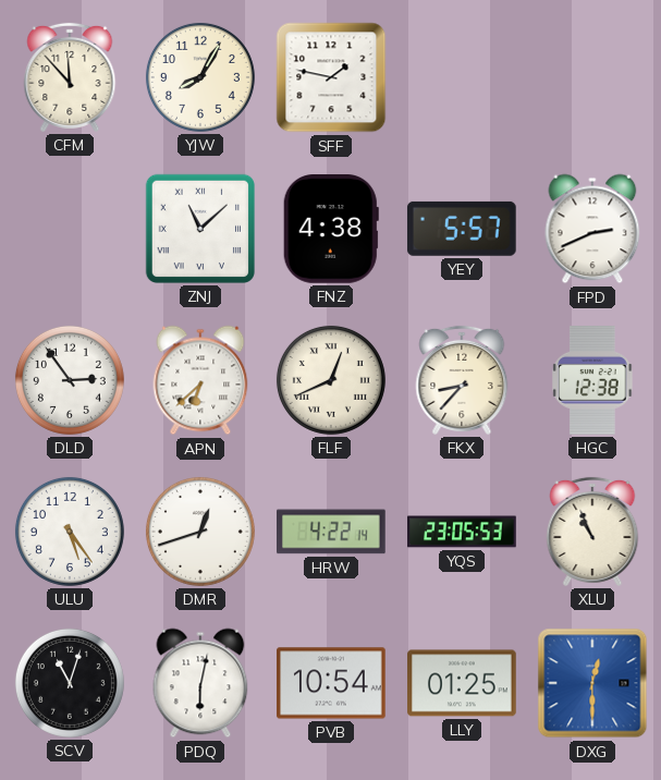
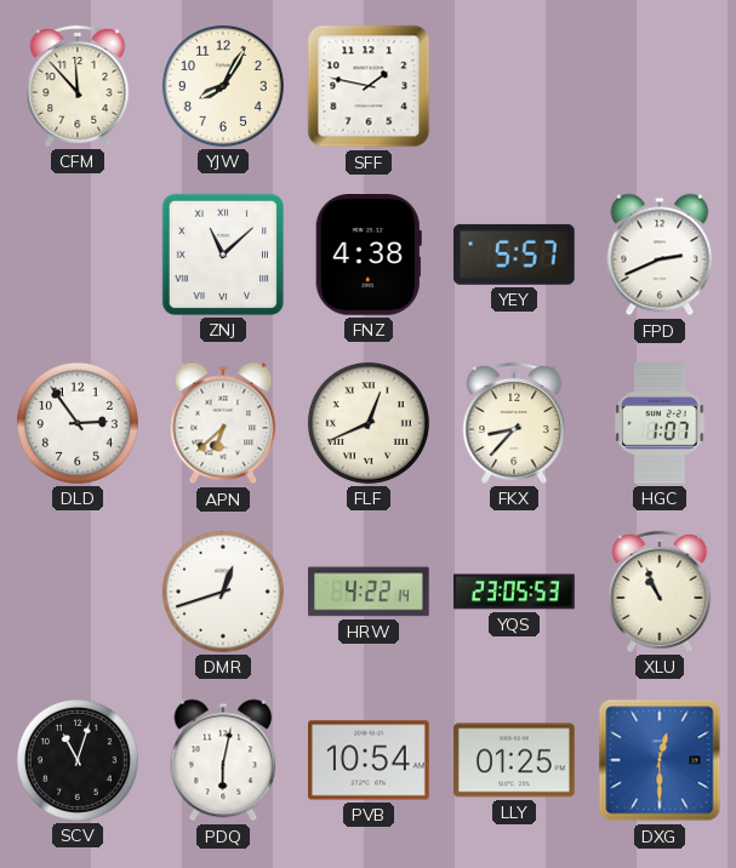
HGC: 12:38 -> 1:07 (660, 424)
ULU: 5:24 -> none (70, 532)
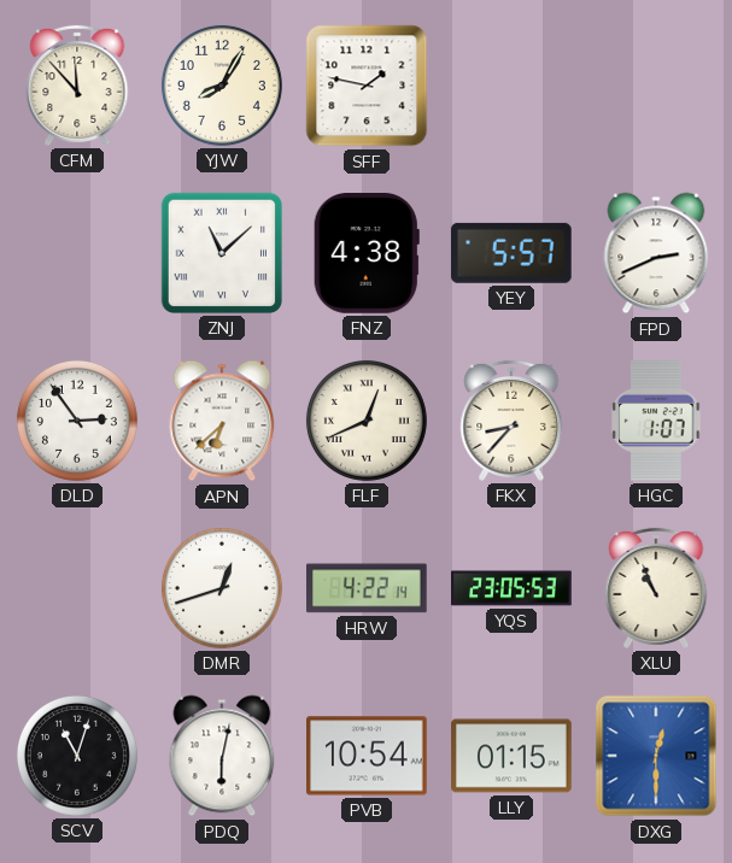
LLY: 01:25 -> 01:15 (511, 756)
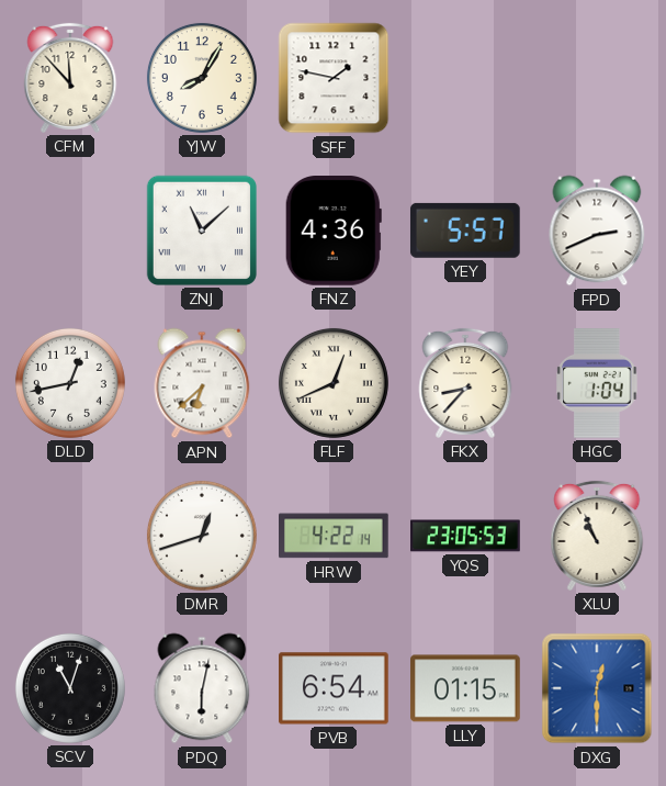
FNZ: 4:38 -> 4:36 (334, 232)
DLD: 2:54 -> 12:43 (70, 383)
HGC: 1:07 -> 1:04 (597, 384)
PVB: 10:54 -> 6:54 (334, 688)
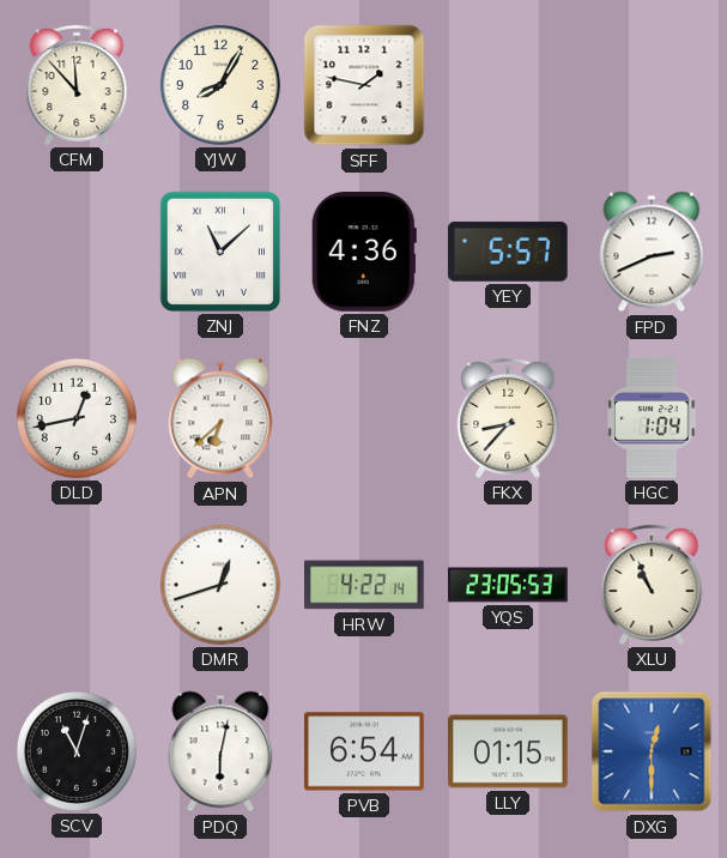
FLF: 12:41 -> none (334, 383)
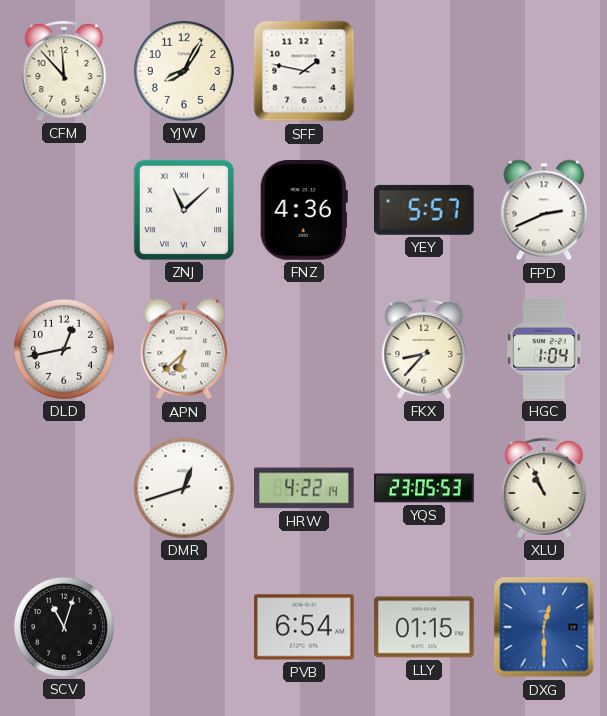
PDQ: 6:02 -> none (220, 751)
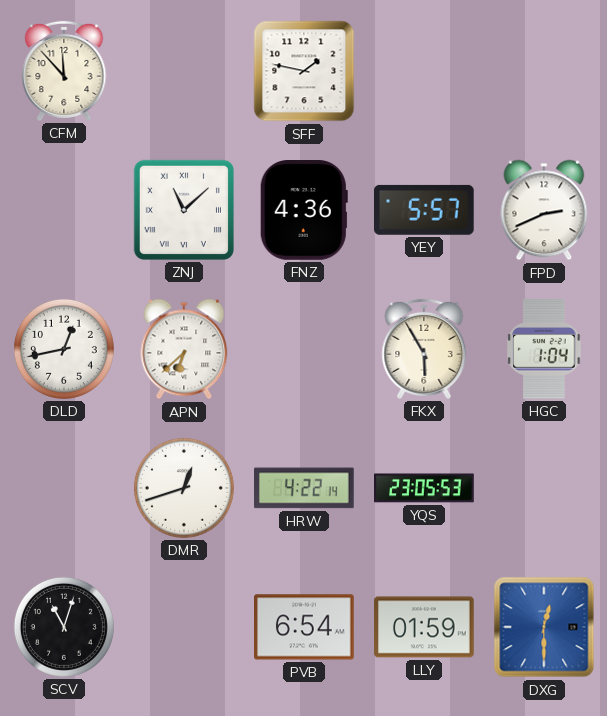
YJW: 8:05 -> none (184, 71)
FKX: 8:37 -> 5:55 (424, 349)
XLU: 10:56 -> none (544, 488)
LLY: 01:15 -> 01:59 (424, 627)
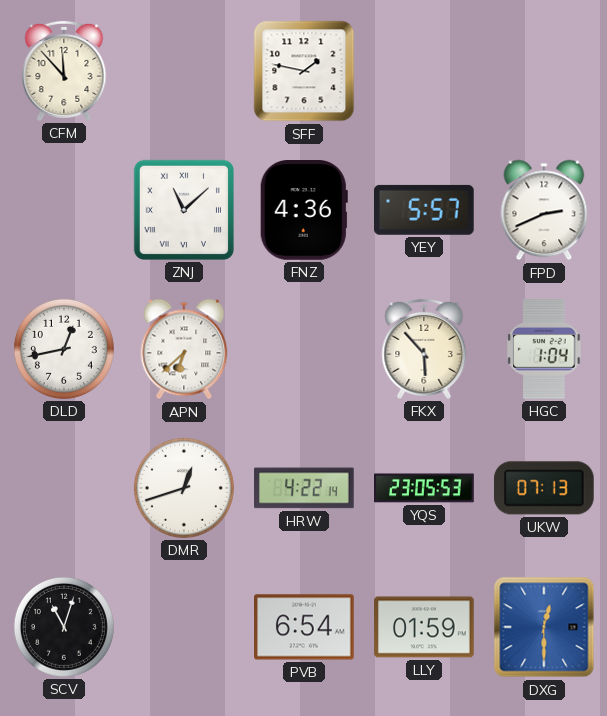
FKX: 5:55 -> 5:53 (424, 349)
UKW: none -> 07:13 (544, 488)
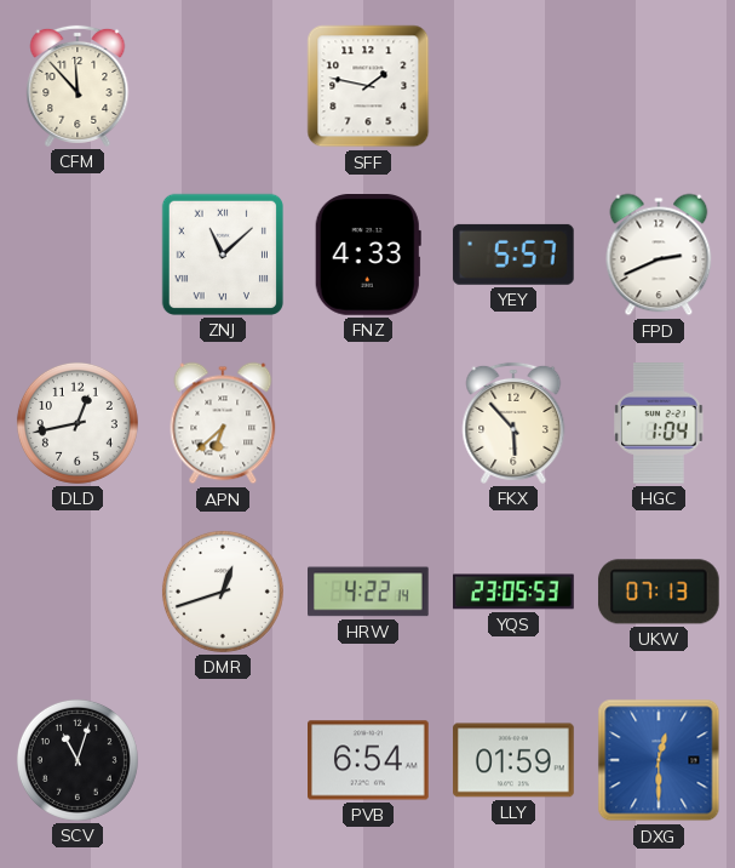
FNZ: 4:36 -> 4:33 (368, 256)
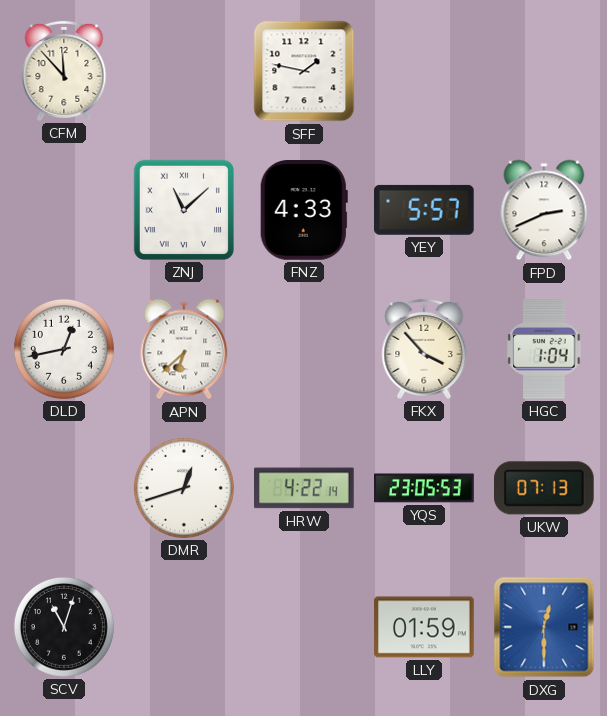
FKX: 5:53 -> 3:53 (424, 349)
PVB: 6:54 -> none (368, 760)
